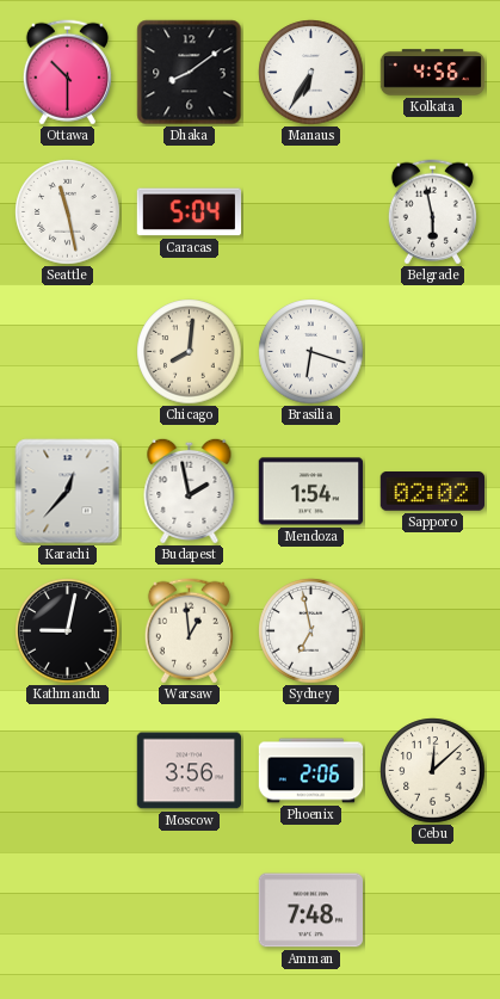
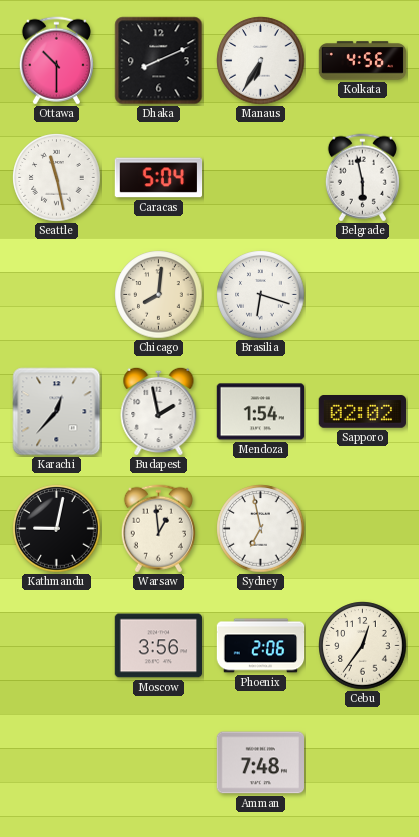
Dhaka: 8:09 -> 8:11 (159, 61)
Cebu: 12:08 -> 12:36 (363, 646)
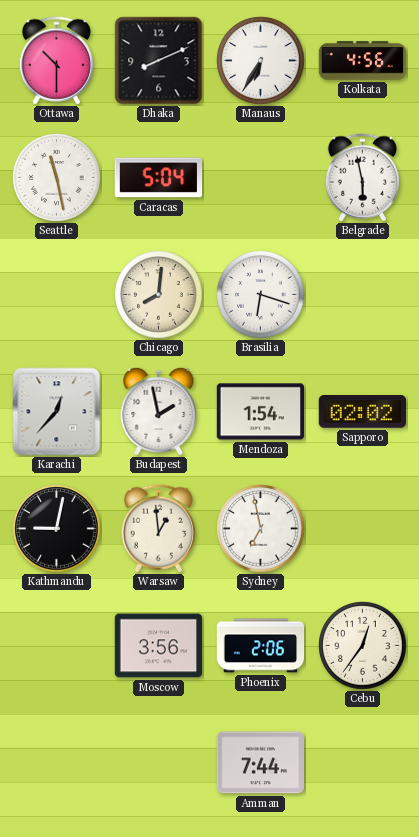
Amman: 7:48 -> 7:44 (261, 763)
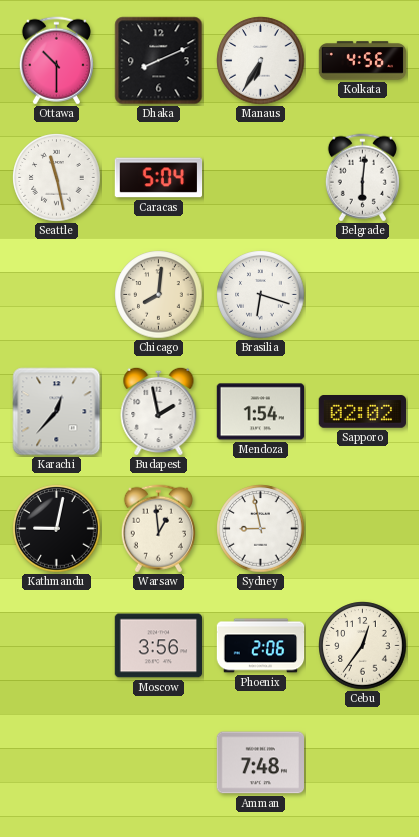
Belgrade: 5:58 -> 6:01 (362, 178)
Sydney: 6:58 -> 8:58 (261, 529)
Amman: 7:44 -> 7:48 (261, 763)
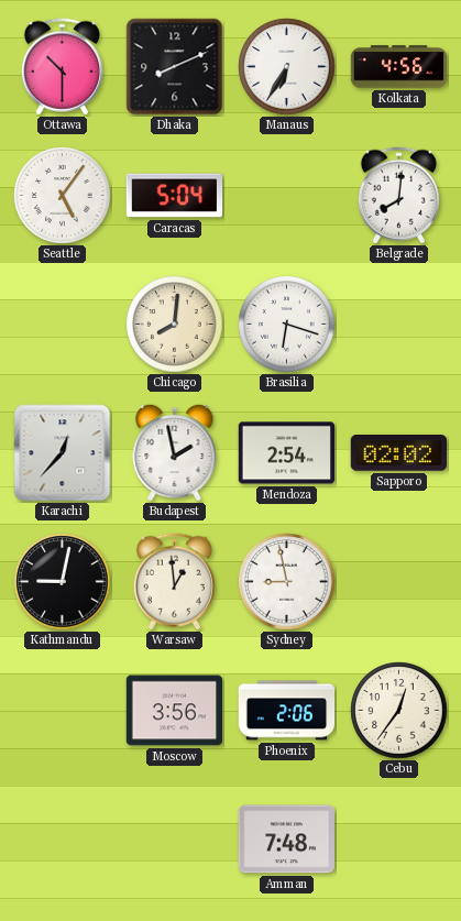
Seattle: 11:28 -> 5:06 (63, 196)
Belgrade: 6:01 -> 8:01 (398, 196)
Mendoza: 1:54 -> 2:54 (287, 453)
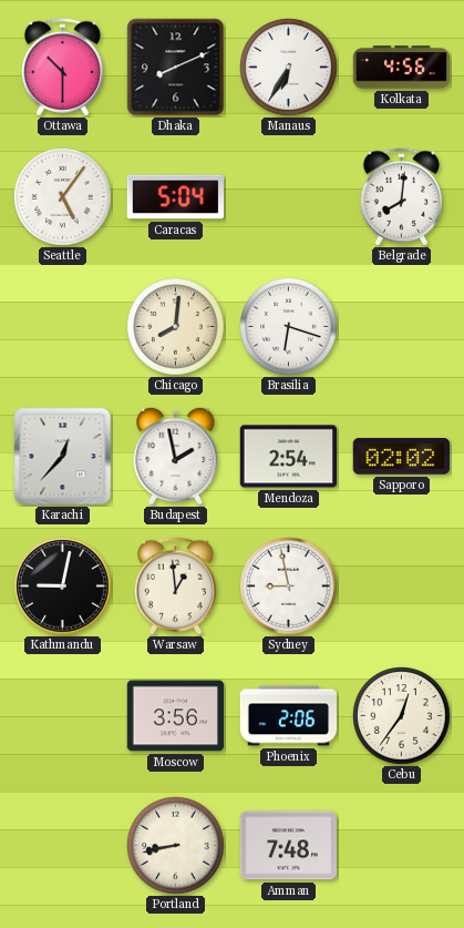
Portland: none -> 8:43 (176, 846)
